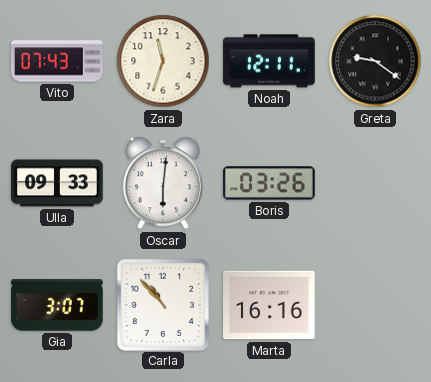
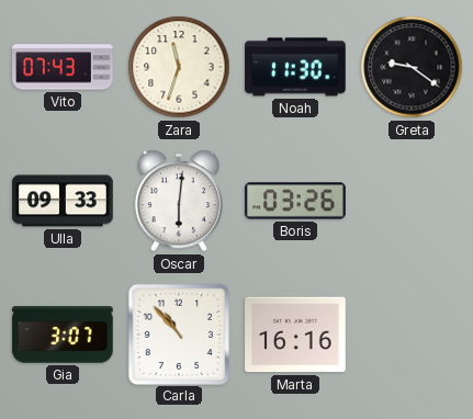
Noah: 12:11 -> 11:30 (295, 67)
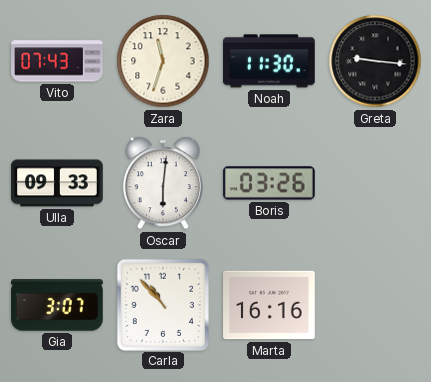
Greta: 9:21 -> 9:16 (375, 61)
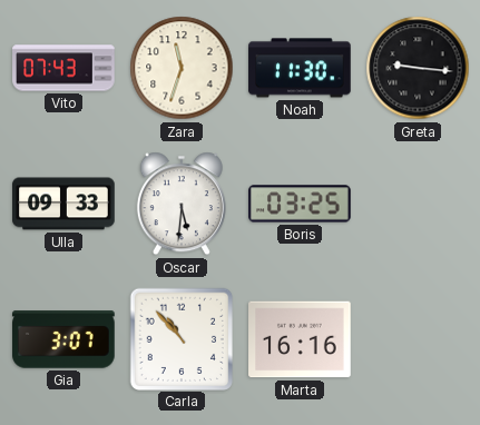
Oscar: 6:01 -> 5:31 (182, 204)
Boris: 03:26 -> 03:25 (300, 204)
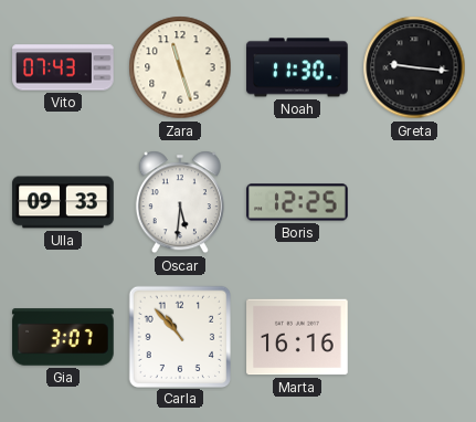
Zara: 11:33 -> 11:27 (180, 67)
Boris: 03:25 -> 12:25 (297, 202)
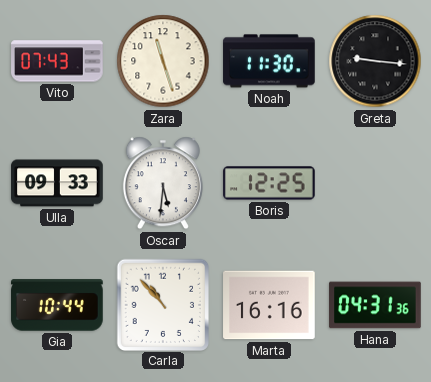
Gia: 3:07 -> 10:44 (57, 305)
Hana: none -> 04:31 (375, 305)
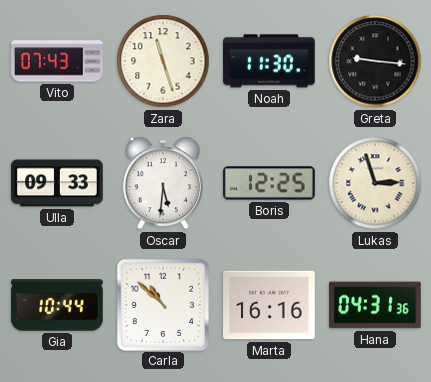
Lukas: none -> 2:57 (375, 183)
Carla: 10:53 -> 10:52 (162, 304)
